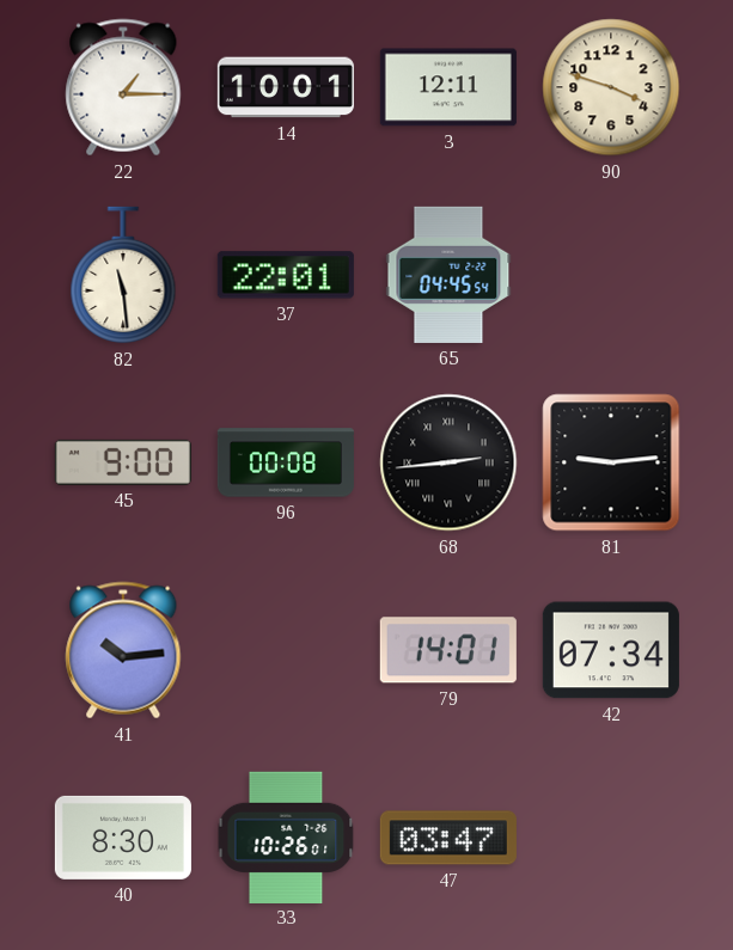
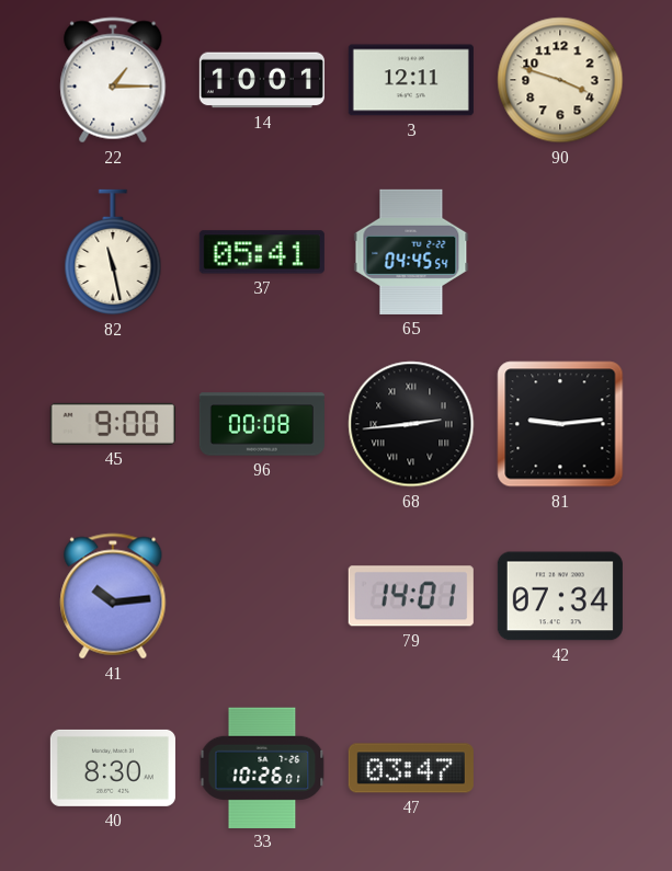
82: 11:29 -> 11:28 (113, 252)
37: 22:01 -> 05:41 (262, 252)
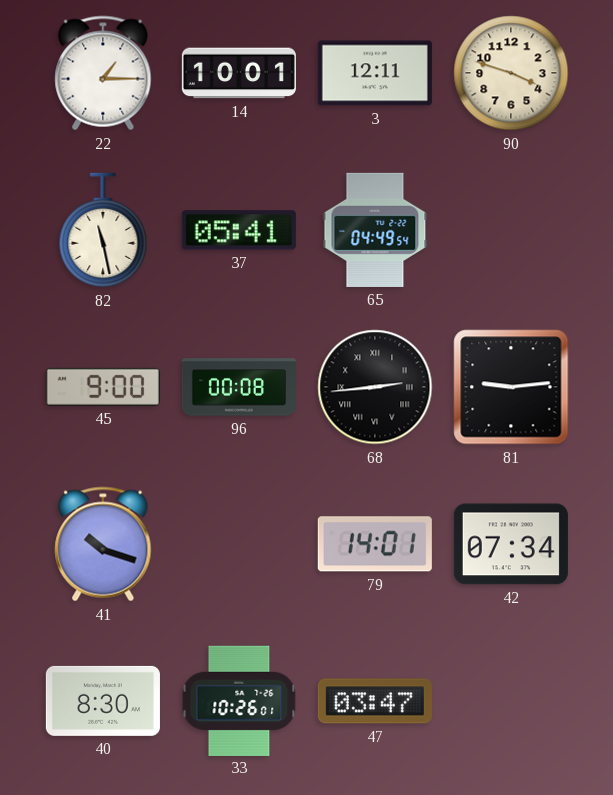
65: 04:45 -> 04:49 (375, 230)
41: 10:14 -> 10:18 (103, 544)
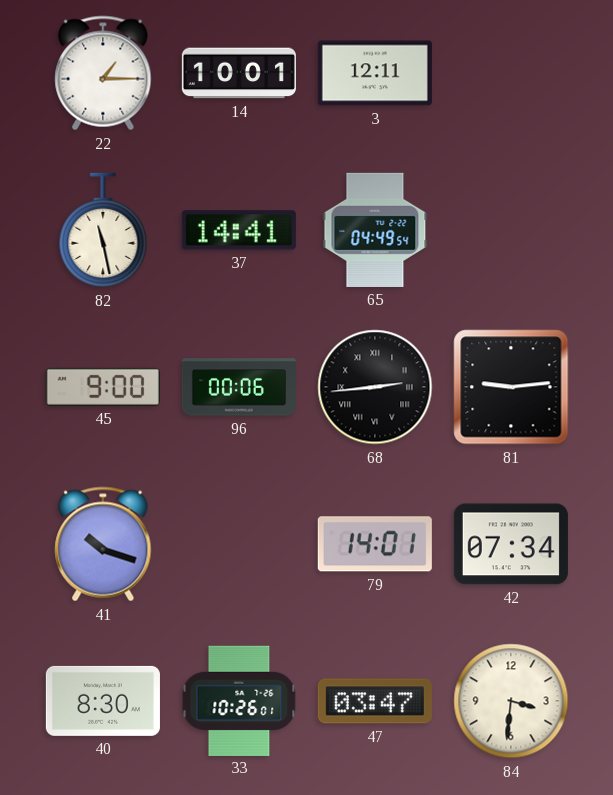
90: 3:48 -> none (511, 73)
37: 05:41 -> 14:41 (239, 230)
96: 00:08 -> 00:06 (239, 387)
84: none -> 3:31 (511, 701)
